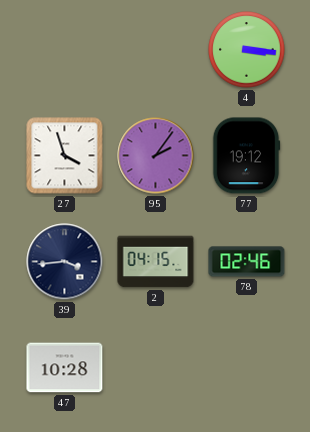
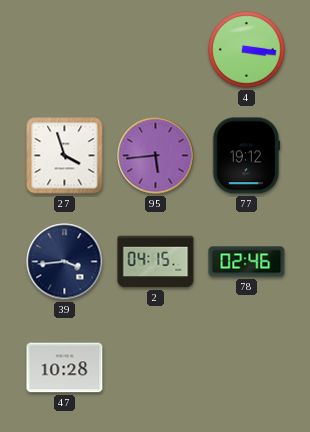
95: 2:06 -> 5:44 (156, 156)
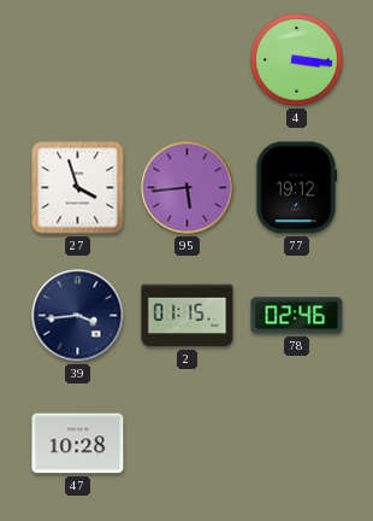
2: 04:15 -> 01:15 (188, 316)
